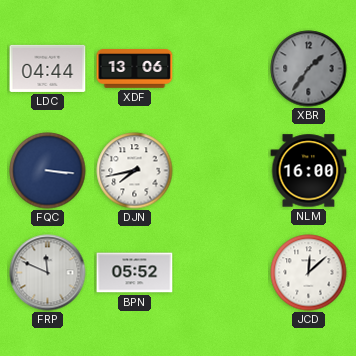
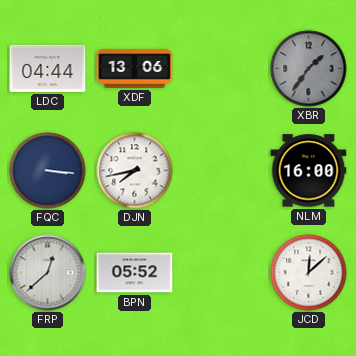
FRP: 11:49 -> 12:38 (48, 273)
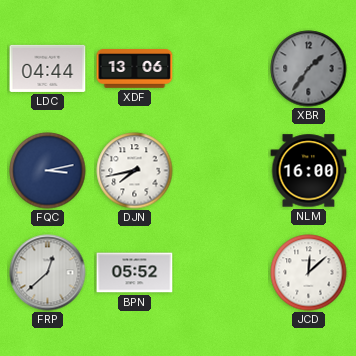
FQC: 3:16 -> 3:13 (48, 171)
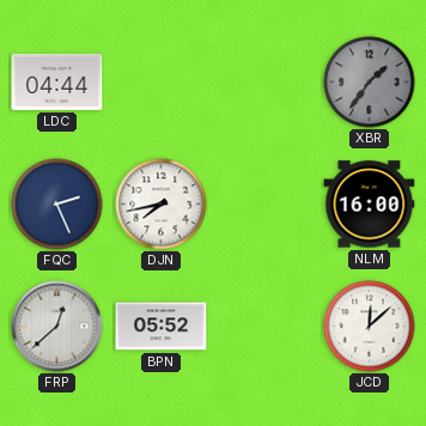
XDF: 13:06 -> none (135, 69)
FQC: 3:13 -> 2:26 (57, 205)
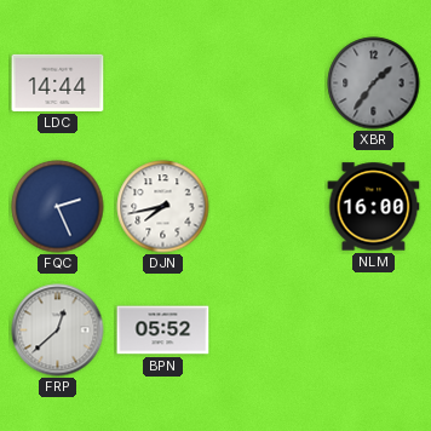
LDC: 04:44 -> 14:44 (58, 82)
JCD: 12:08 -> none (370, 327)
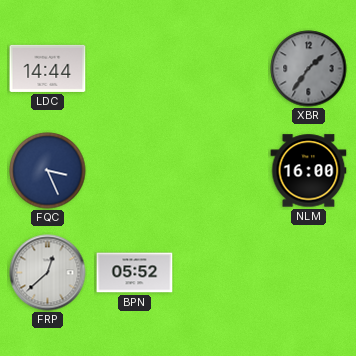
FQC: 2:26 -> 3:26 (48, 171)
DJN: 7:43 -> none (163, 207)
